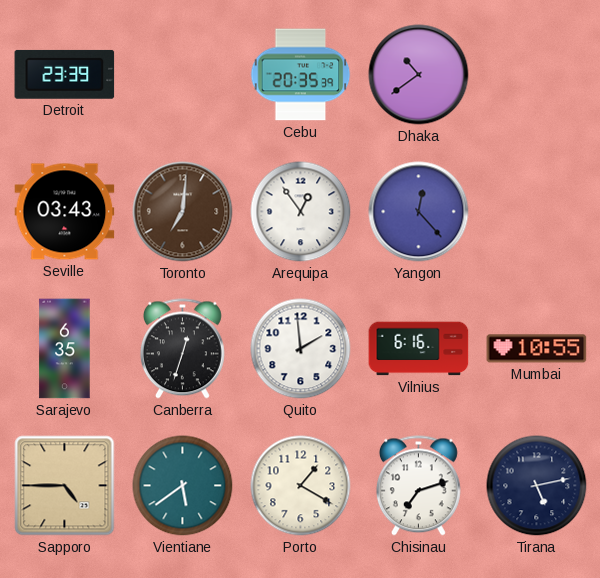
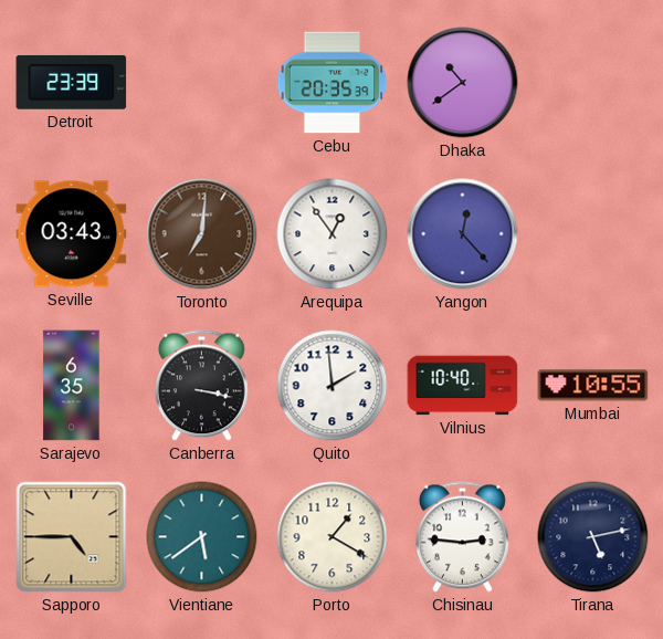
Canberra: 12:33 -> 3:17 (201, 386)
Vilnius: 6:16 -> 10:40 (463, 386)
Chisinau: 7:12 -> 2:46 (462, 537)
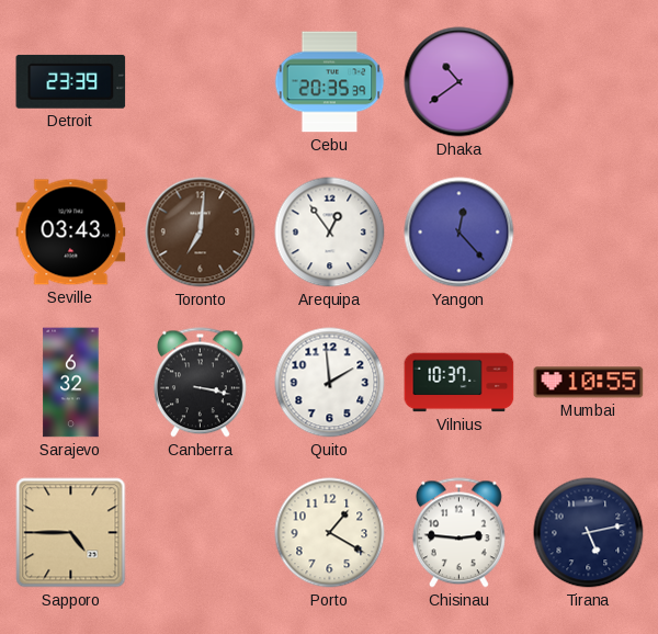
Sarajevo: 6:35 -> 6:32 (71, 383)
Vilnius: 10:40 -> 10:37 (460, 383)
Vientiane: 5:39 -> none (202, 537)
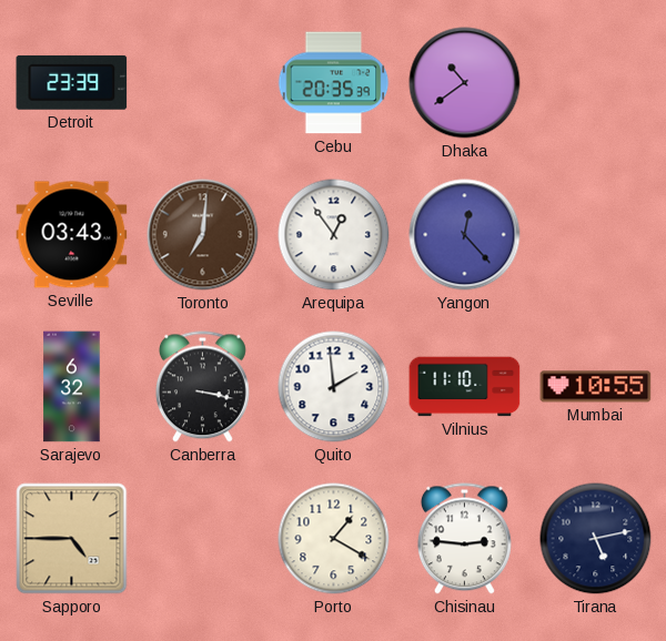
Vilnius: 10:37 -> 11:10 (465, 387)
